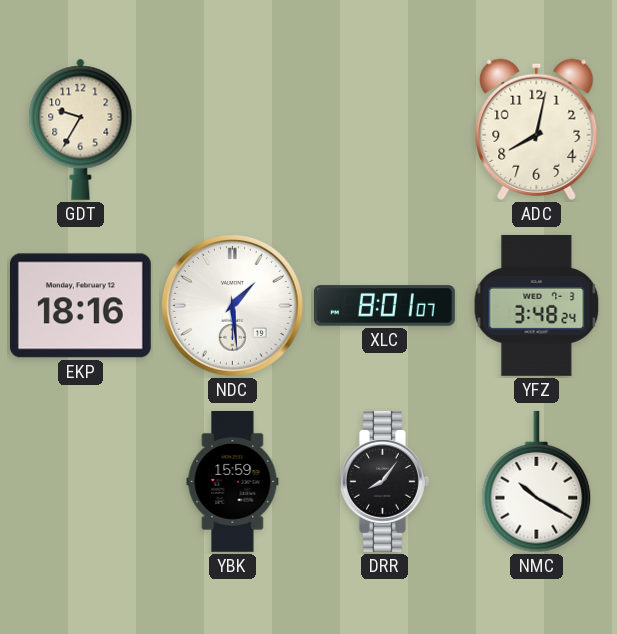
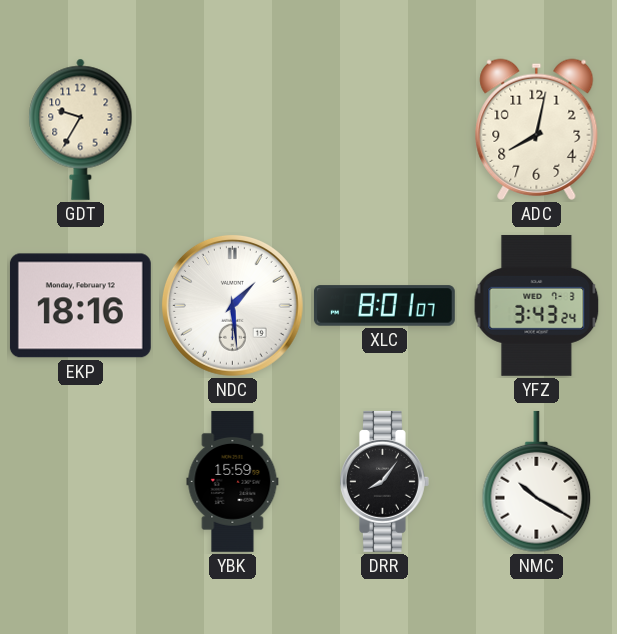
YFZ: 3:48 -> 3:43 (537, 305)
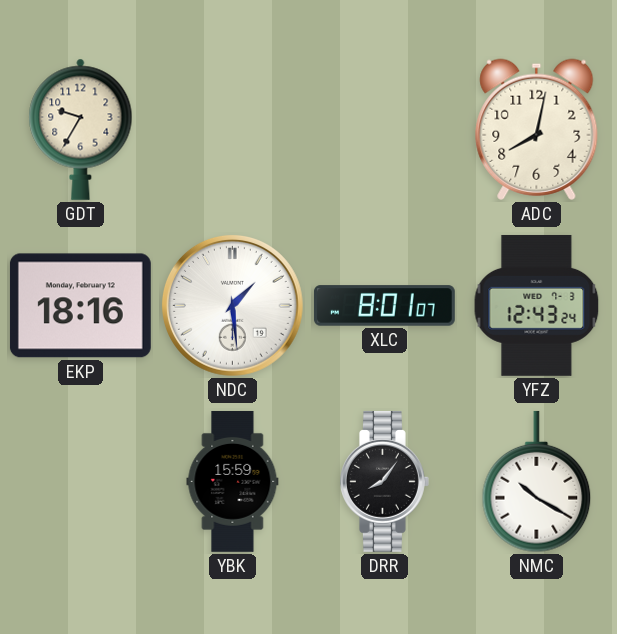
YFZ: 3:43 -> 12:43 (537, 305)
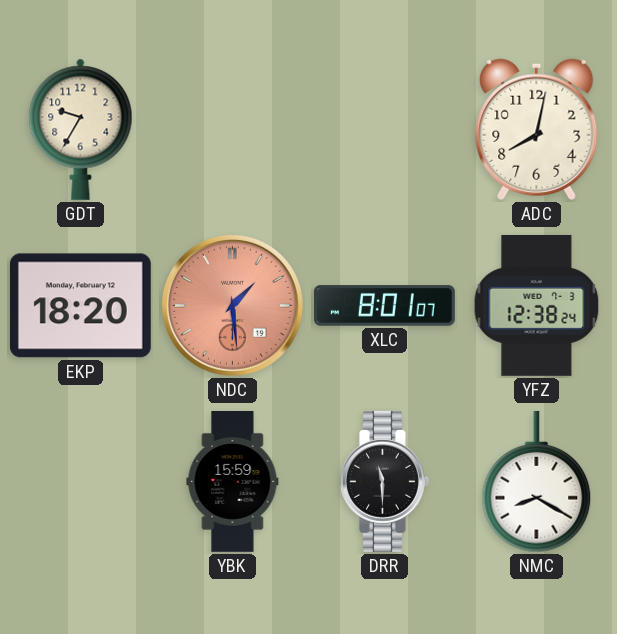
EKP: 18:16 -> 18:20 (80, 306)
NDC dial: white -> salmon (232, 305)
YFZ: 12:43 -> 12:38 (537, 305)
DRR: 8:06 -> 11:30 (385, 481)
NMC: 10:20 -> 8:20 (537, 482)
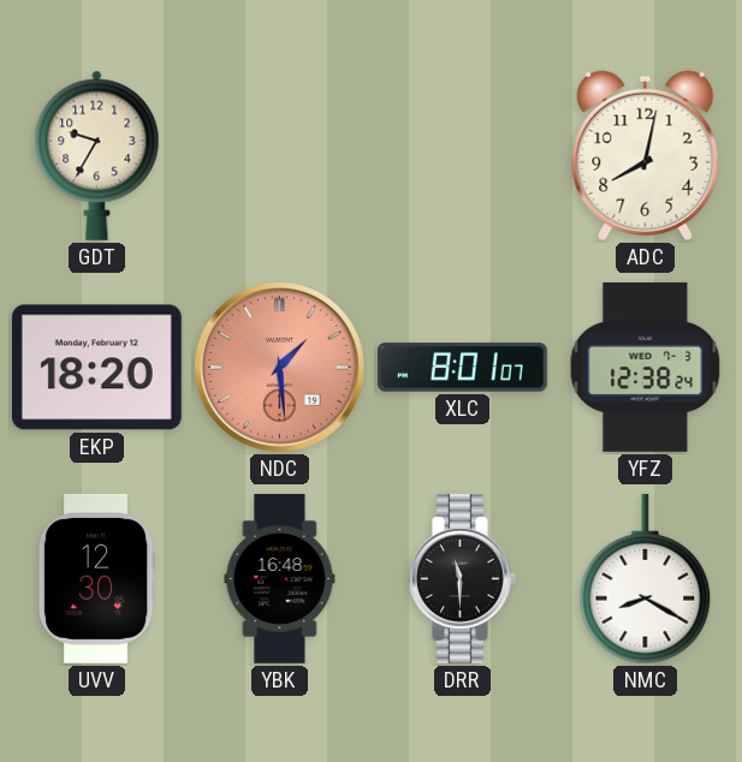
UVV: none -> 12:30 (96, 578)
YBK: 15:59 -> 16:48 (280, 578)
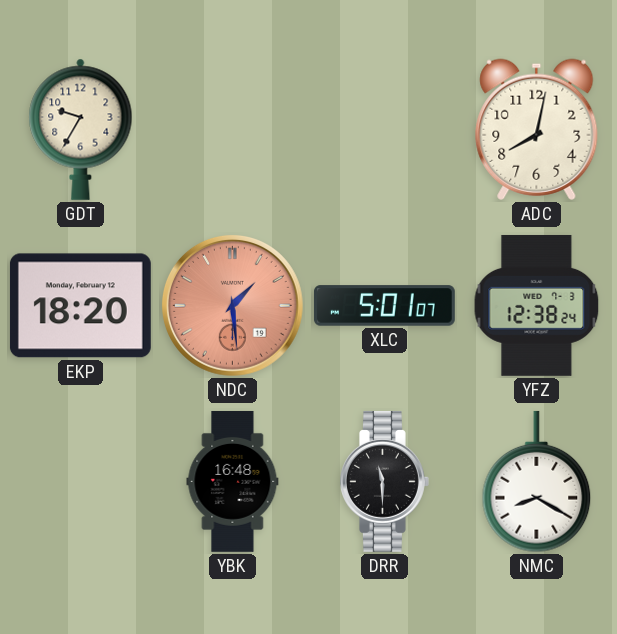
XLC: 8:01 -> 5:01 (384, 306)
UVV: 12:30 -> none (96, 578)
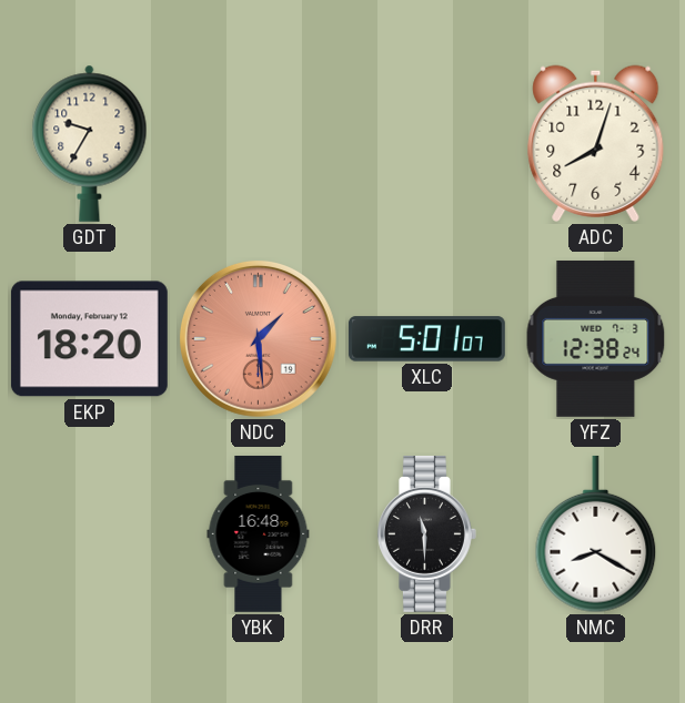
ADC: 8:02 -> 8:03 (596, 143)
